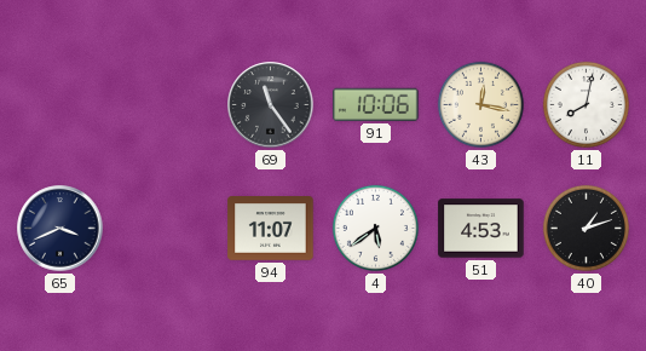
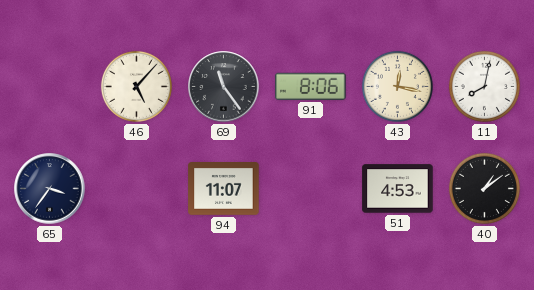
46: none -> 5:07 (136, 86)
91: 10:06 -> 8:06 (311, 86)
65: 3:41 -> 3:36 (50, 189)
4: 5:39 -> none (375, 228)
40: 1:12 -> 1:09 (484, 188)
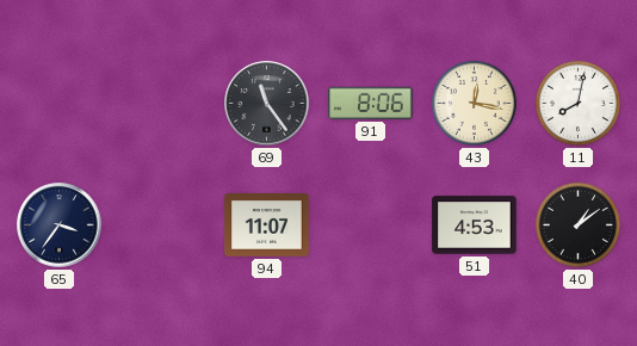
46: 5:07 -> none (136, 86)
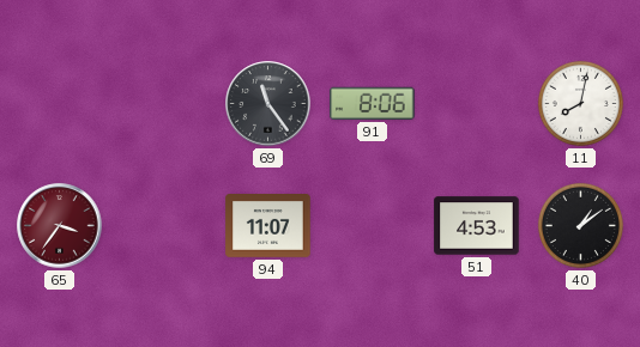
43: 12:17 -> none (474, 103)
65 dial: navy -> burgundy (60, 226)
